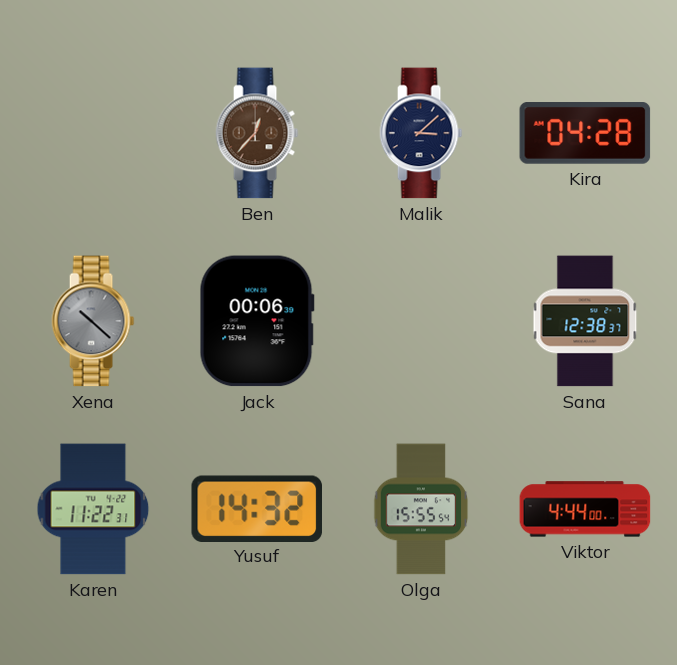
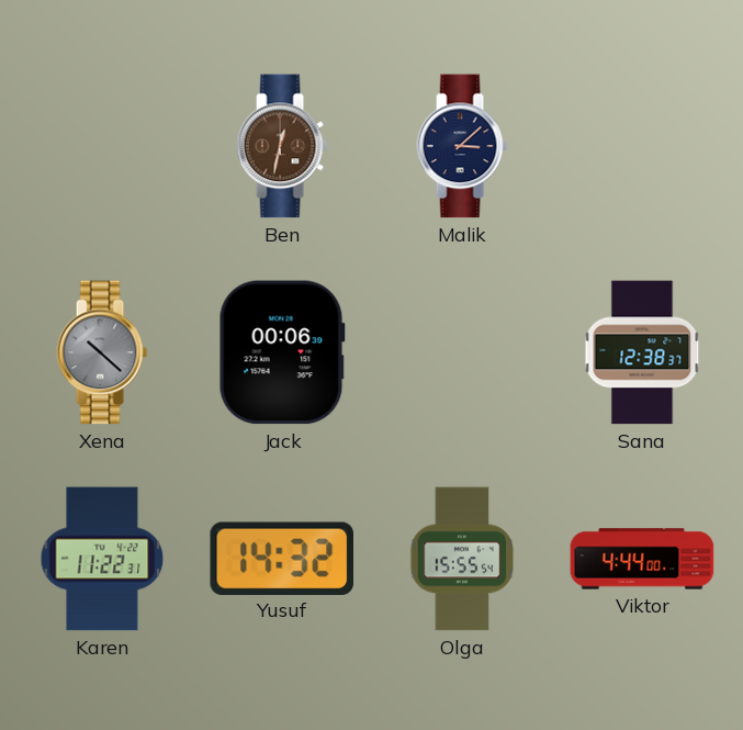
Ben: 12:37 -> 12:32 (282, 146)
Kira: 04:28 -> none (585, 134)
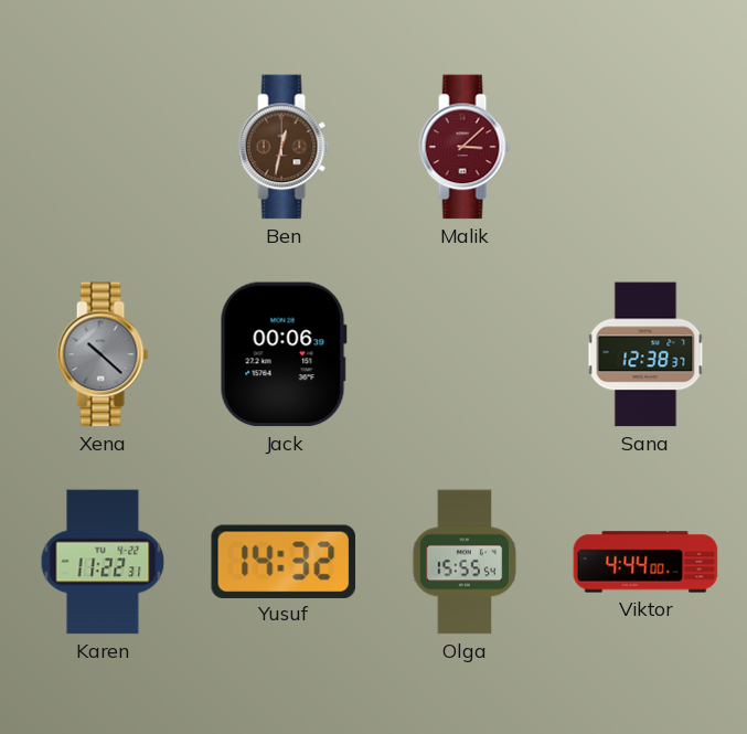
Malik dial: navy -> burgundy (465, 147)
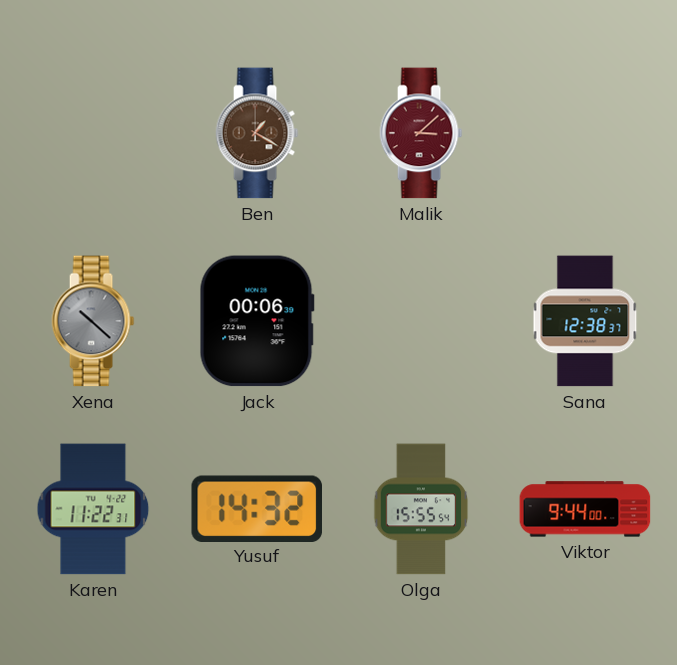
Ben: 12:32 -> 1:20 (257, 133)
Viktor: 4:44 -> 9:44 (585, 509)
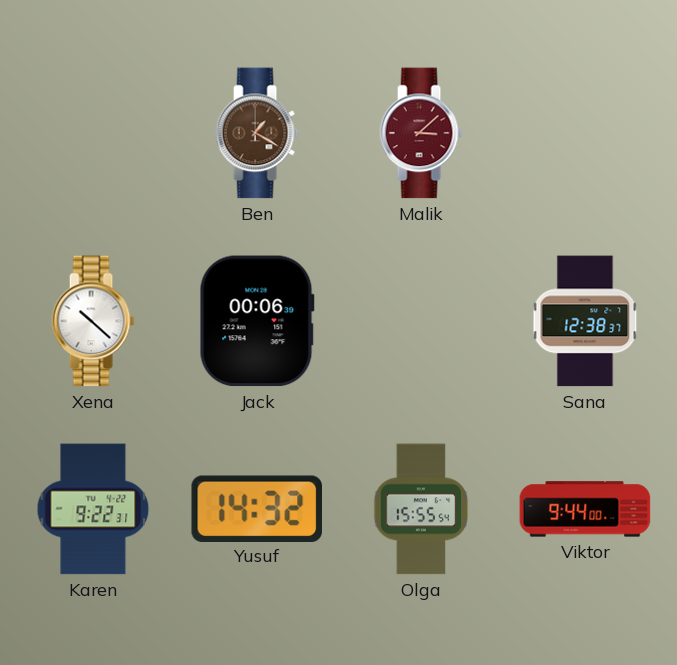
Xena dial: grey -> white (93, 321)
Karen: 11:22 -> 9:22 (93, 509)
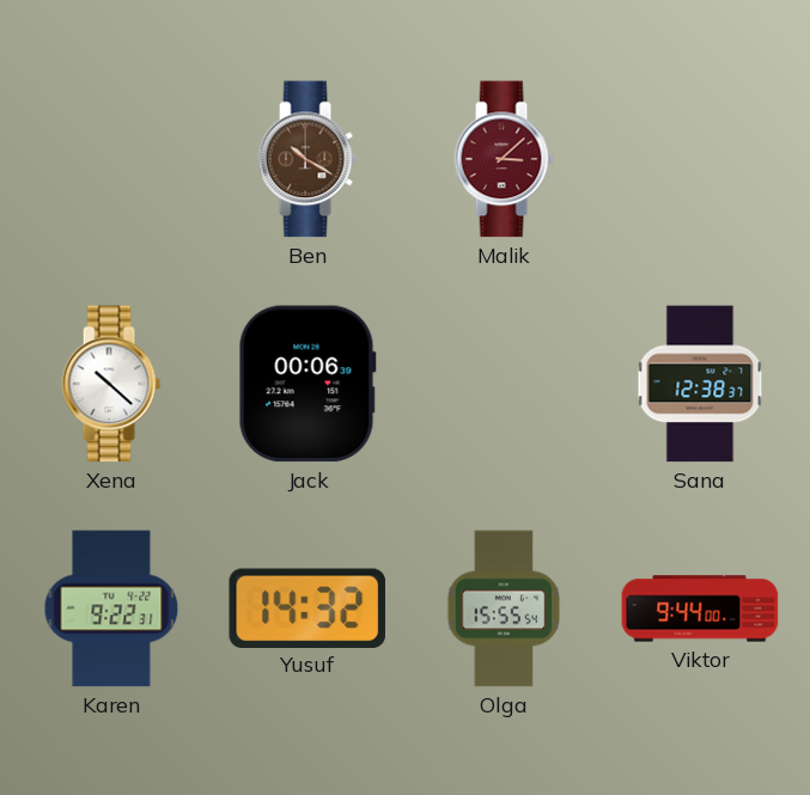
Ben: 1:20 -> 10:20 (307, 159)
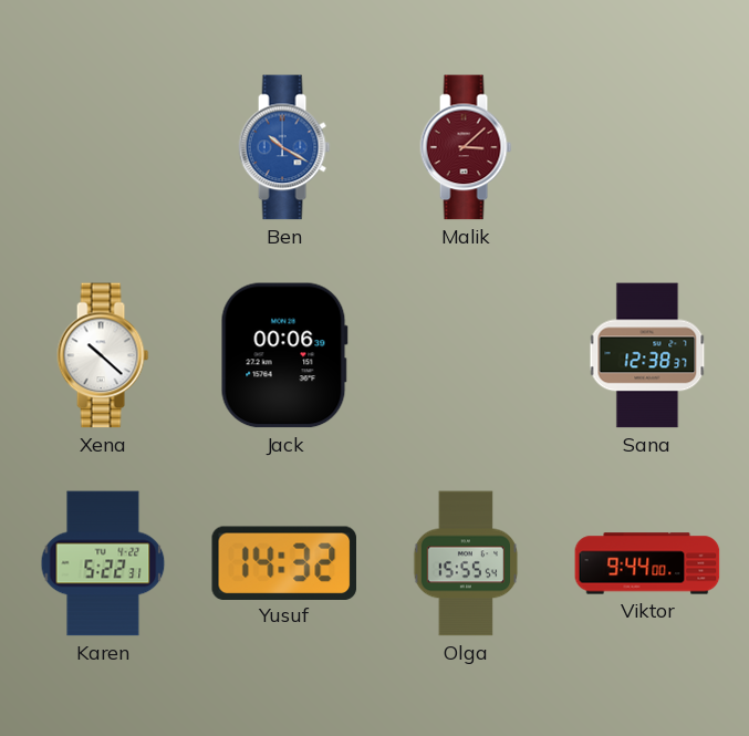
Ben dial: brown -> blue (284, 147)
Karen: 9:22 -> 5:22 (103, 563)
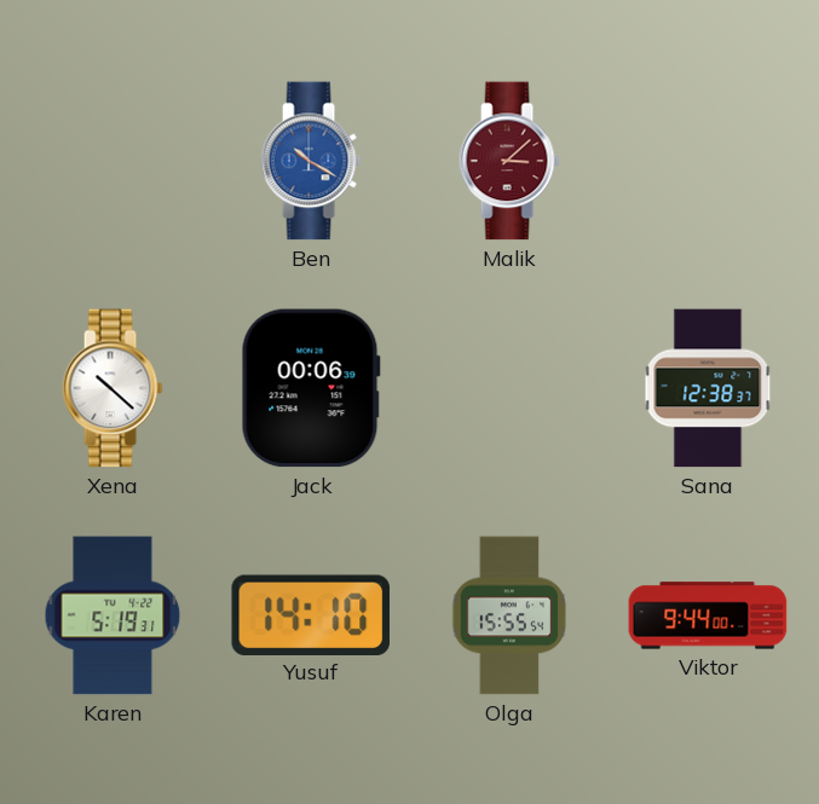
Karen: 5:22 -> 5:19 (113, 615)
Yusuf: 14:32 -> 14:10 (310, 614)
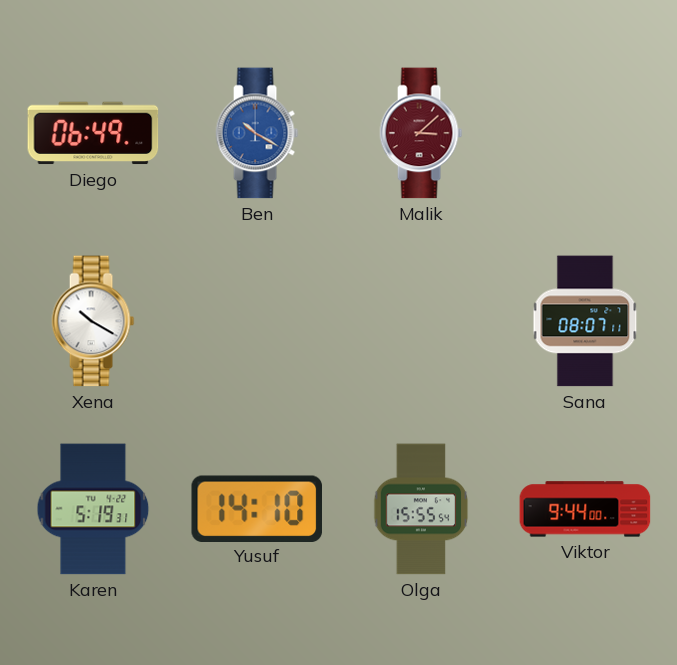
Diego: none -> 06:49 (93, 133)
Xena: 10:22 -> 10:20 (93, 321)
Jack: 00:06 -> none (311, 388)
Sana: 12:38 -> 08:07 (585, 321)
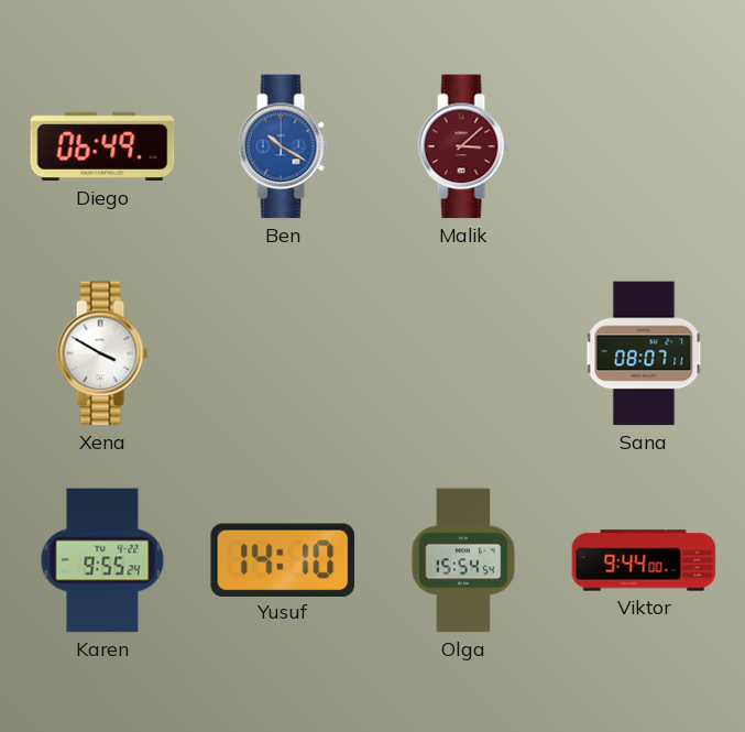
Xena: 10:20 -> 3:50 (102, 353)
Karen: 5:19 -> 9:55 (102, 560)
Olga: 15:55 -> 15:54 (463, 560)
